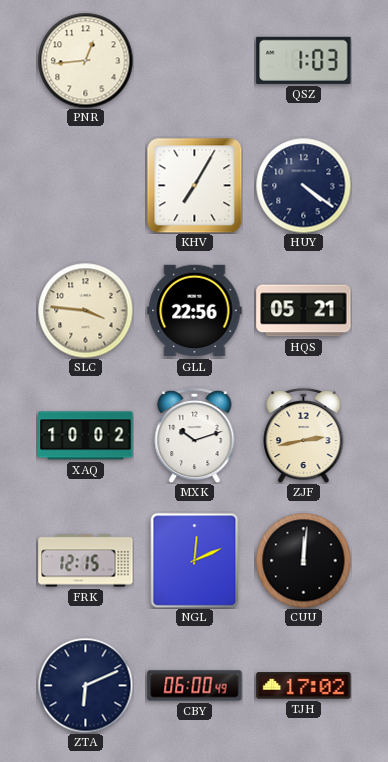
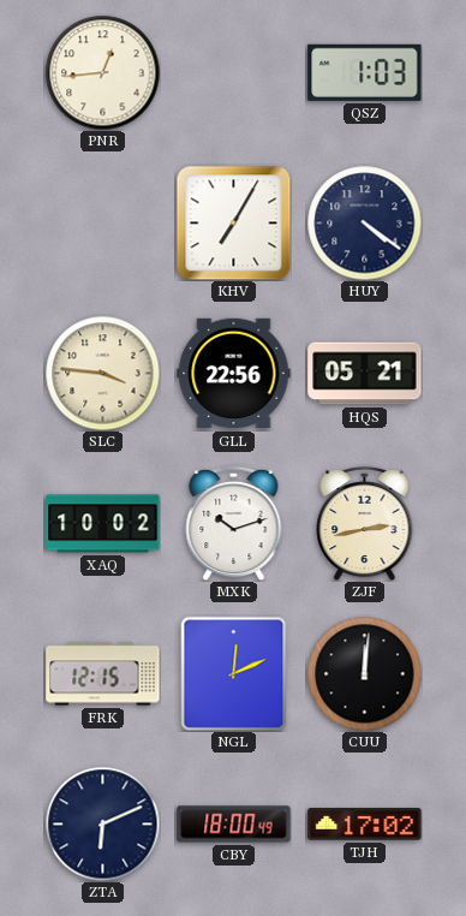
CBY: 06:00 -> 18:00 (234, 825)
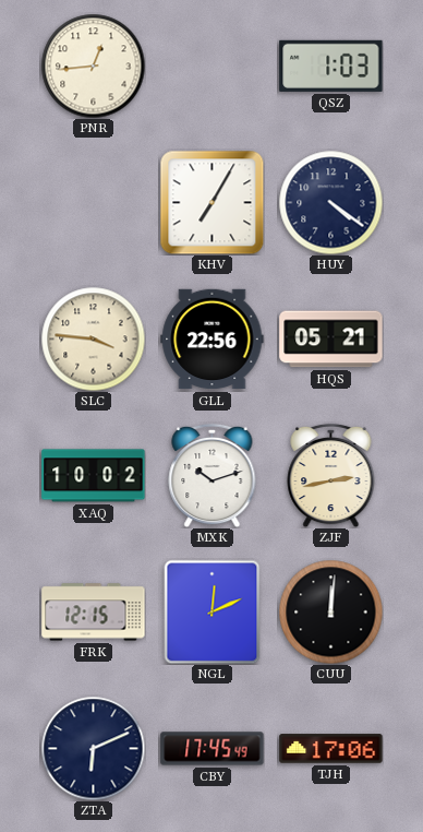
CBY: 18:00 -> 17:45 (213, 749)
TJH: 17:02 -> 17:06 (331, 749)
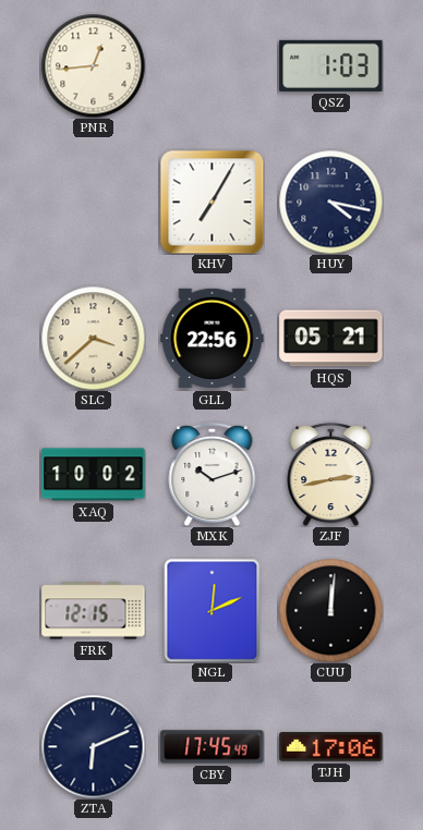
HUY: 4:21 -> 4:17 (330, 202)
SLC: 3:46 -> 3:38 (93, 338)
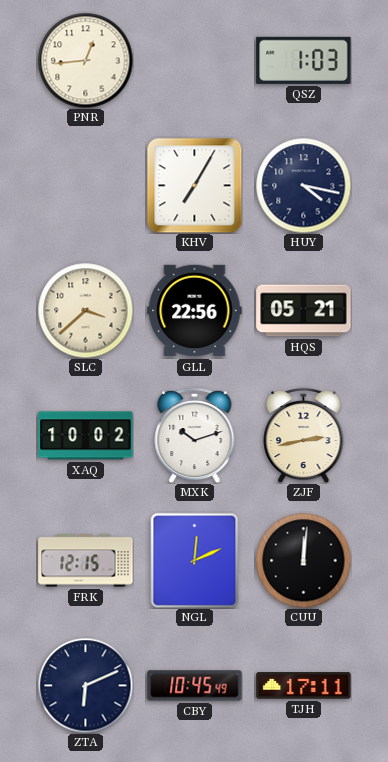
CBY: 17:45 -> 10:45 (195, 686)
TJH: 17:06 -> 17:11 (304, 686)
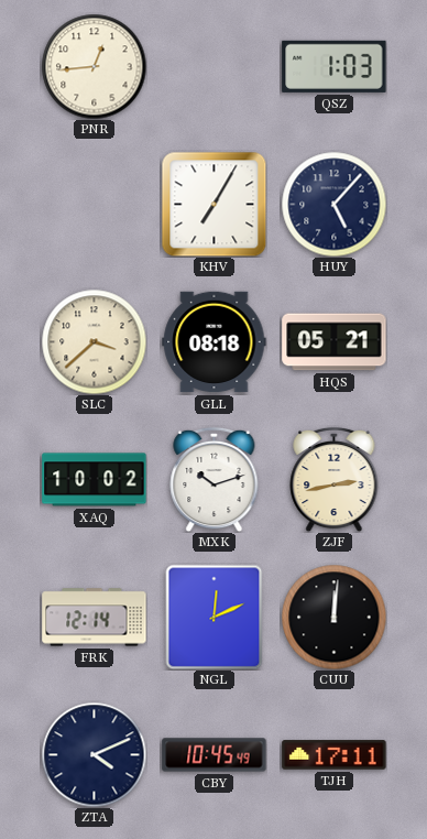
HUY: 4:17 -> 5:07 (333, 204)
GLL: 22:56 -> 08:18 (215, 342)
FRK: 12:15 -> 12:14 (95, 618)
ZTA: 6:11 -> 4:11 (94, 754)
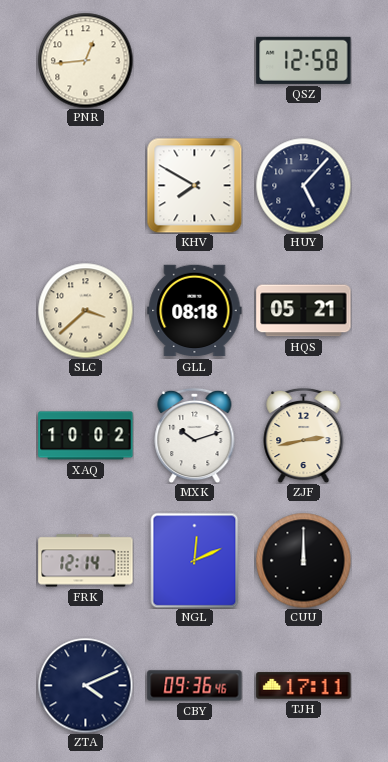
QSZ: 1:03 -> 12:58 (304, 60)
KHV: 7:05 -> 7:50 (194, 185)
CUU: 12:01 -> 12:00 (303, 560)
CBY: 10:45 -> 09:36 (195, 686)
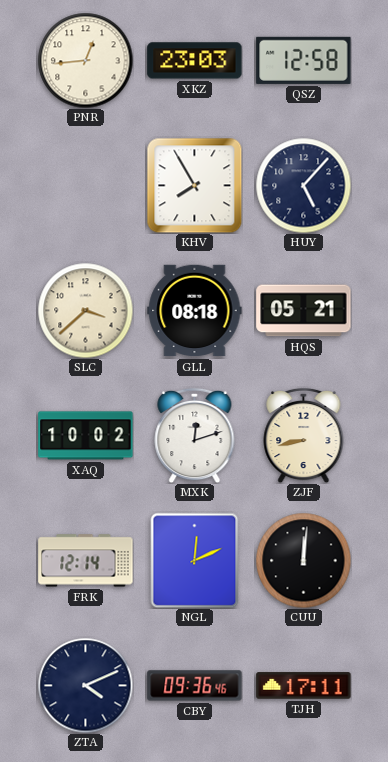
XKZ: none -> 23:03 (195, 61)
KHV: 7:50 -> 7:55 (194, 185)
MXK: 10:12 -> 12:12 (195, 435)
ZJF: 2:43 -> 8:43 (304, 435)
CUU: 12:00 -> 12:01 (303, 560)
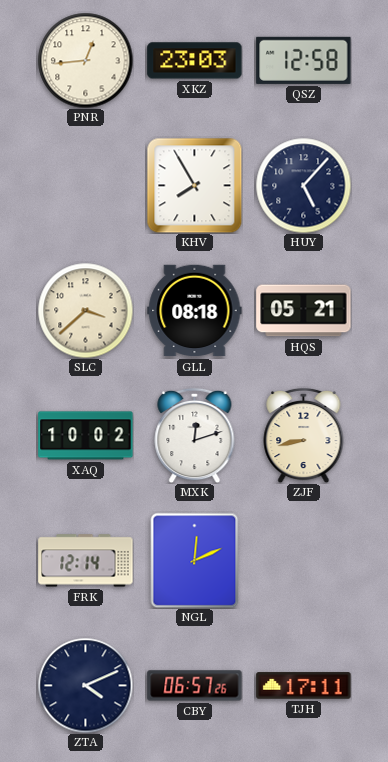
CUU: 12:01 -> none (303, 560)
CBY: 09:36 -> 06:57 (195, 686)
